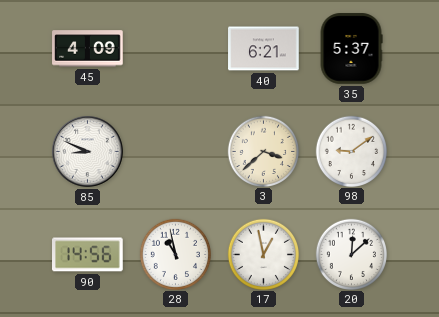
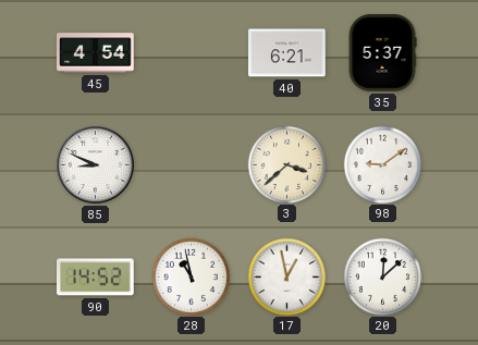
45: 4:09 -> 4:54 (96, 53)
90: 14:56 -> 14:52 (96, 278)
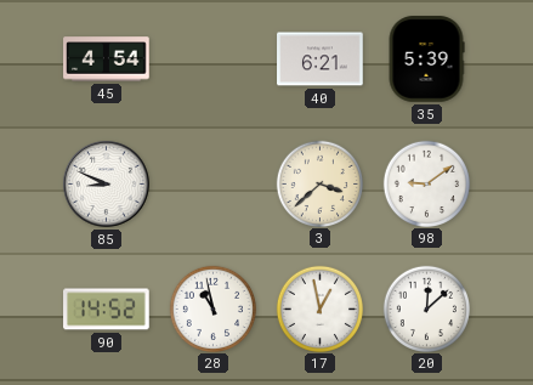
35: 5:37 -> 5:39 (426, 60)
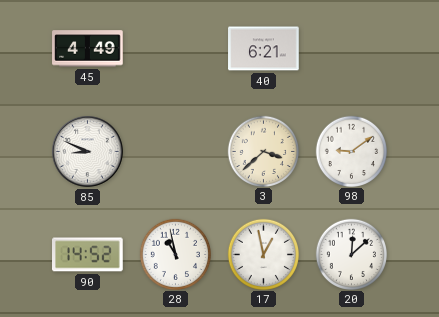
45: 4:54 -> 4:49 (88, 49)
35: 5:39 -> none (426, 60)
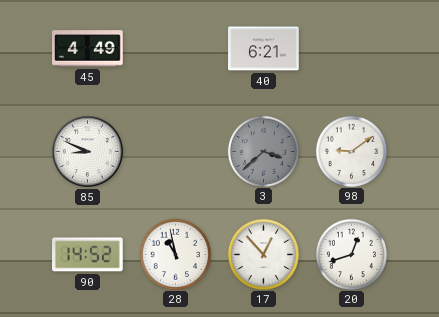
3 dial: cream -> grey (263, 151)
17: 12:58 -> 12:53 (263, 254)
20: 12:08 -> 12:42 (351, 254)
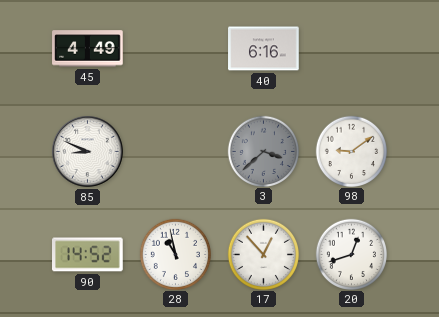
40: 6:21 -> 6:16 (264, 49)
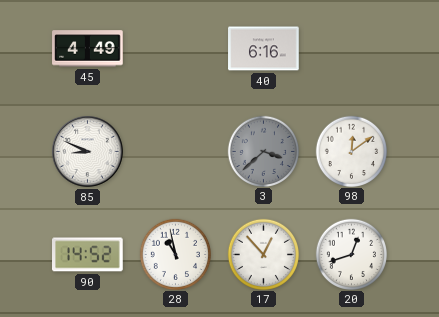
98: 9:09 -> 12:09 (351, 151)
